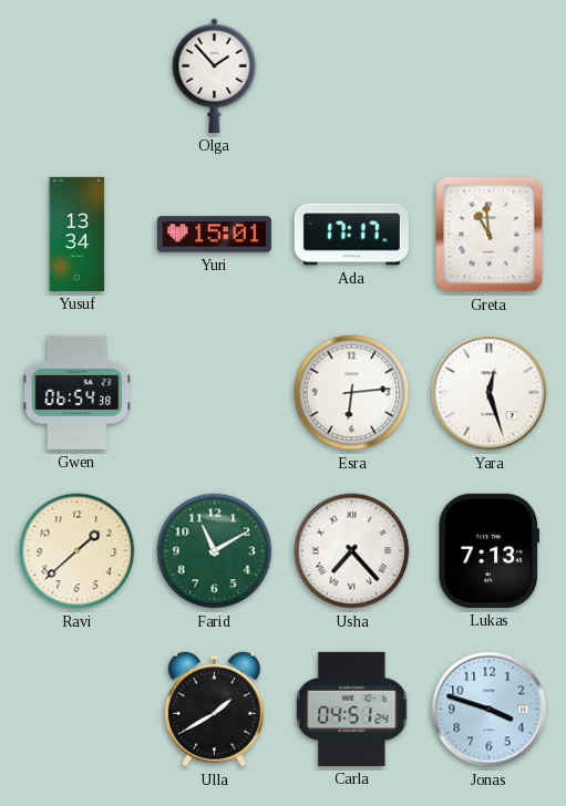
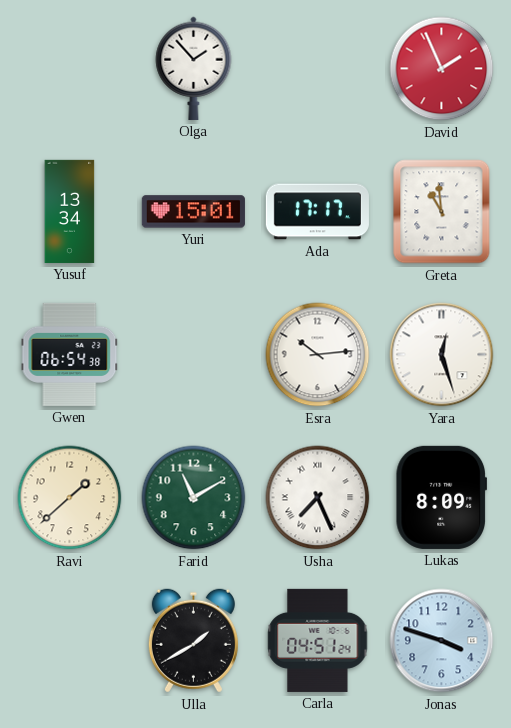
David: none -> 1:56 (442, 69)
Esra: 6:14 -> 10:14 (318, 355)
Usha: 7:23 -> 7:26 (318, 498)
Lukas: 7:13 -> 8:09 (441, 497)
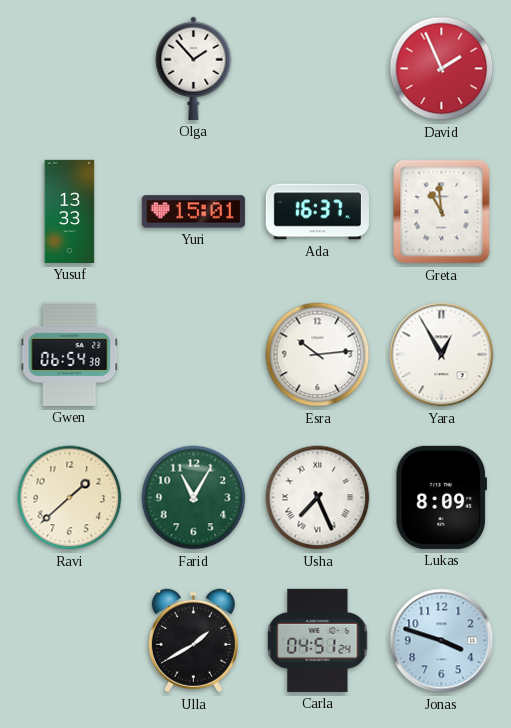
Yusuf: 13:34 -> 13:33 (70, 211)
Ada: 17:17 -> 16:37 (317, 212)
Yara: 12:27 -> 12:55 (442, 355)
Farid: 11:10 -> 11:05 (194, 498)
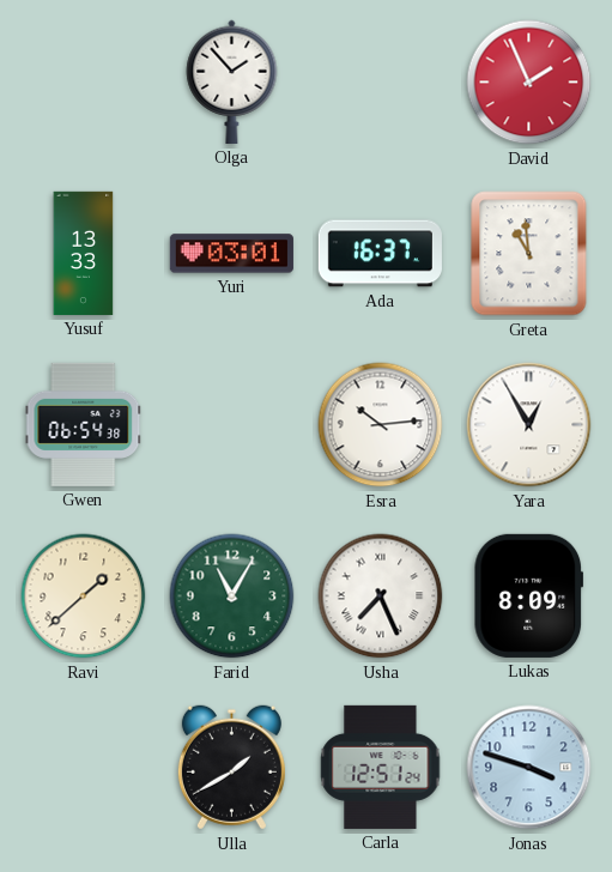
Yuri: 15:01 -> 03:01 (231, 254)
Carla: 04:51 -> 12:51 (381, 767)
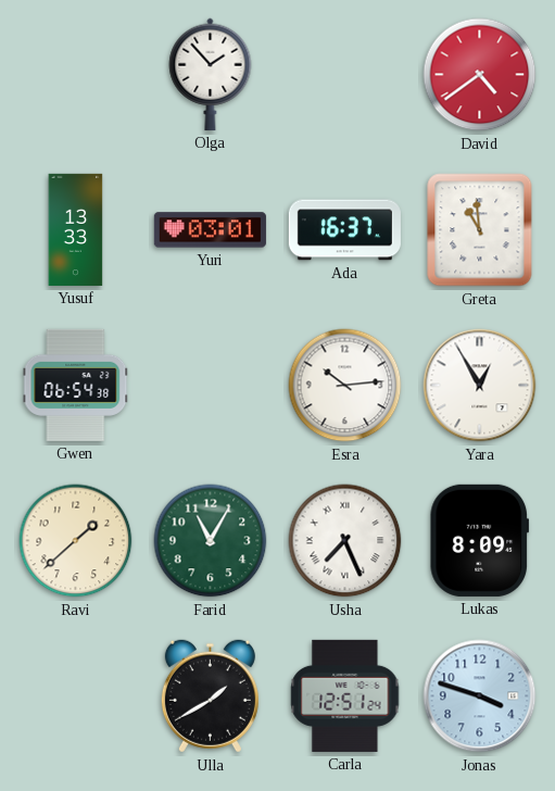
David: 1:56 -> 4:39 (480, 75)
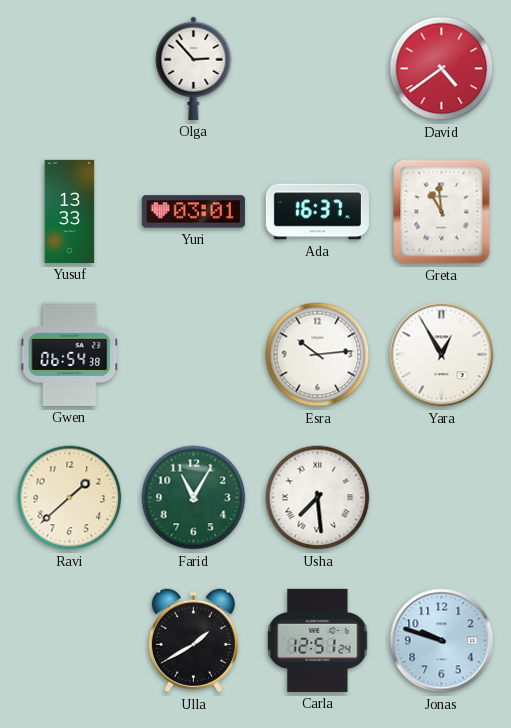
Olga: 1:53 -> 2:53 (194, 68)
Usha: 7:26 -> 7:29 (318, 498)
Lukas: 8:09 -> none (479, 540)
Jonas: 3:48 -> 9:48 (442, 641)
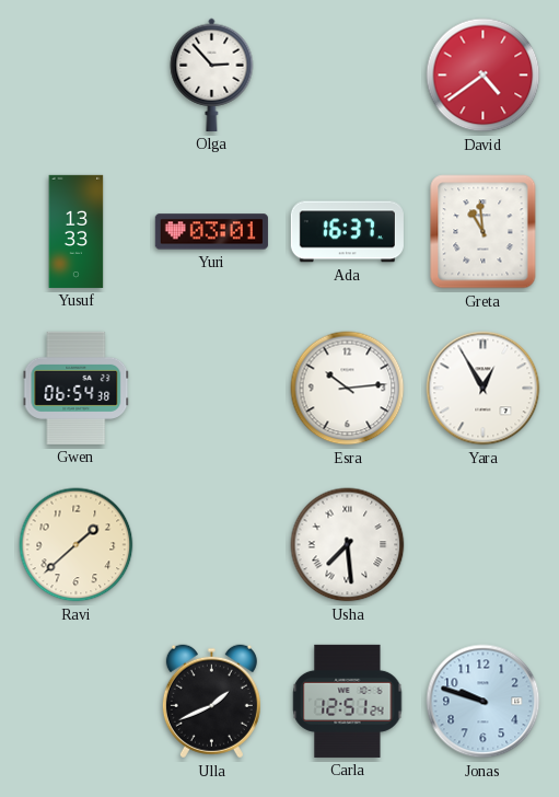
Farid: 11:05 -> none (194, 498)
Ulla: 1:40 -> 1:41 (211, 702)
